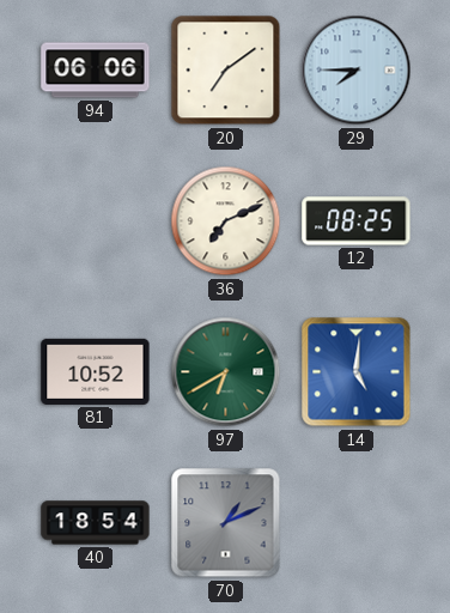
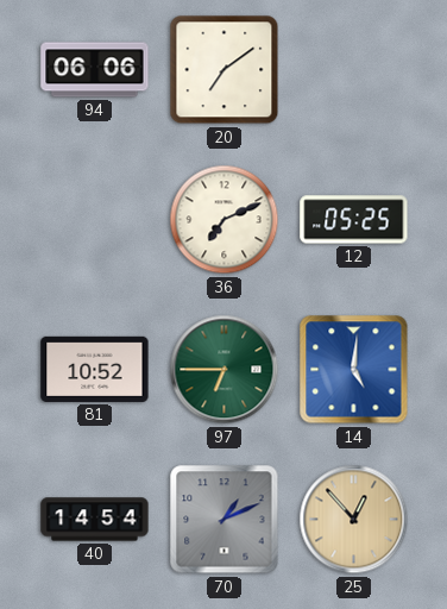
29: 7:45 -> none (357, 71)
12: 08:25 -> 05:25 (354, 220)
97: 6:40 -> 6:45 (225, 370)
40: 18:54 -> 14:54 (95, 520)
25: none -> 12:53 (354, 520)
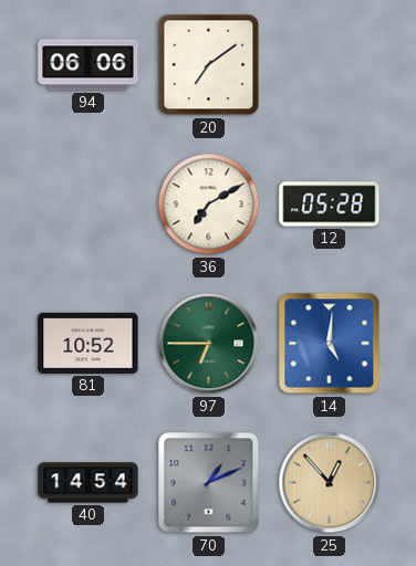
36: 7:11 -> 7:10 (209, 205)
12: 05:25 -> 05:28 (330, 205)
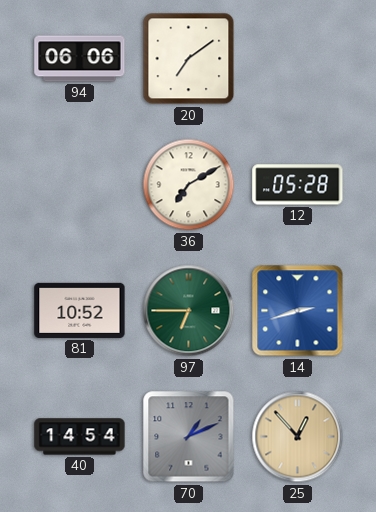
14: 5:01 -> 2:42 (298, 311)
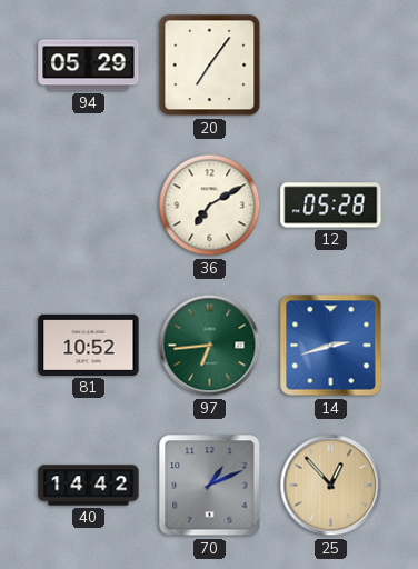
94: 06:06 -> 05:29 (89, 66)
20: 7:09 -> 7:06 (210, 66)
97: 6:45 -> 6:44 (210, 346)
40: 14:54 -> 14:42 (89, 486)
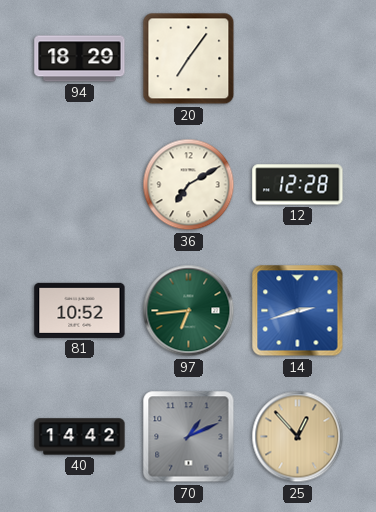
94: 05:29 -> 18:29 (80, 59)
12: 05:28 -> 12:28 (298, 185)
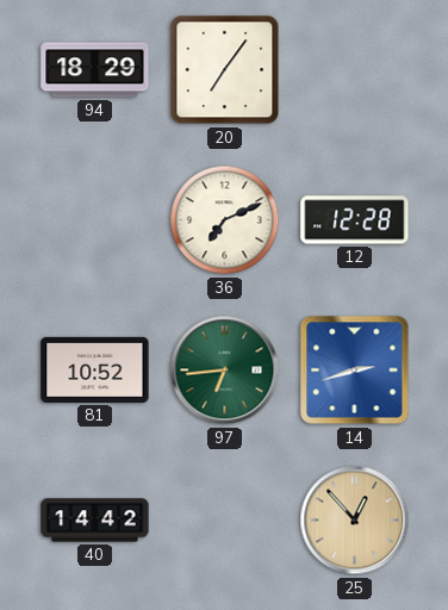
36: 7:10 -> 7:11 (225, 220)
70: 1:11 -> none (189, 437)
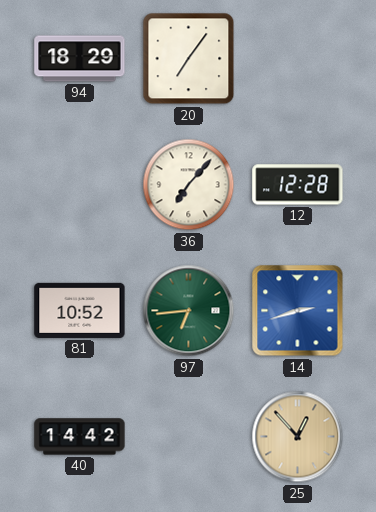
36: 7:11 -> 7:07 (189, 185)
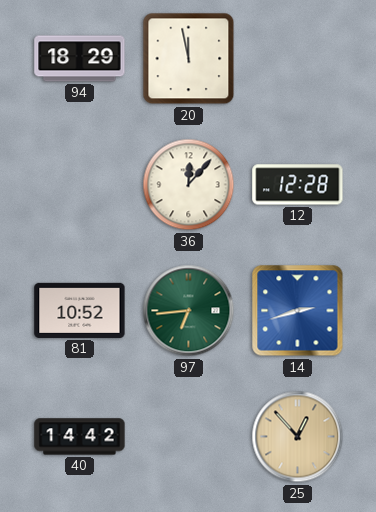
20: 7:06 -> 11:58 (189, 59)
36: 7:07 -> 12:07 (189, 185)
